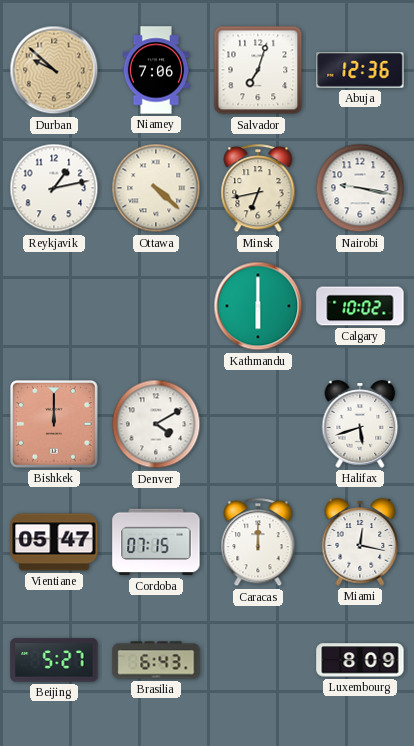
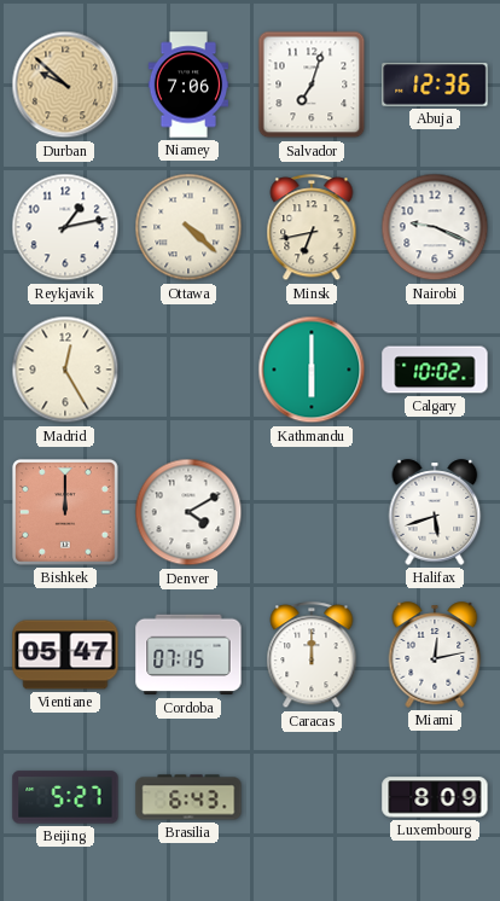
Nairobi: 9:17 -> 9:19 (435, 227)
Madrid: none -> 12:25 (65, 370)
Miami: 12:17 -> 12:13 (435, 655)
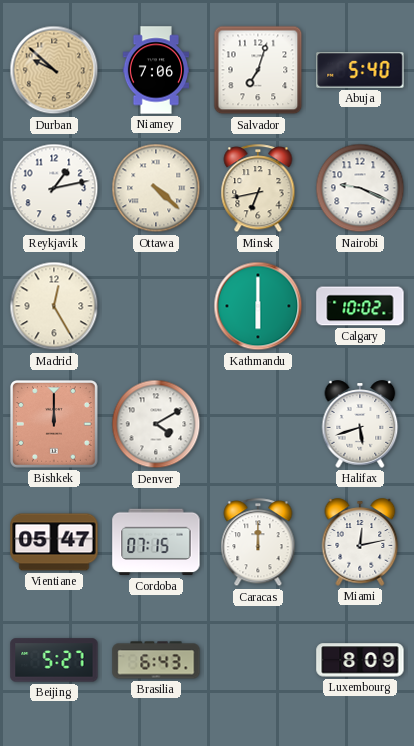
Abuja: 12:36 -> 5:40 (360, 71)
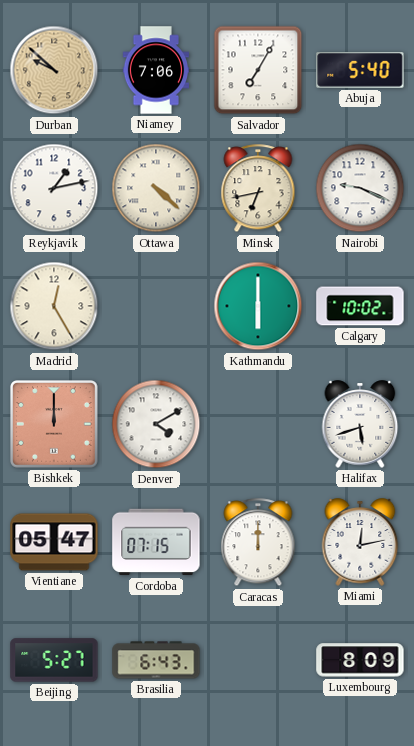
Salvador: 7:03 -> 7:05 (258, 70)
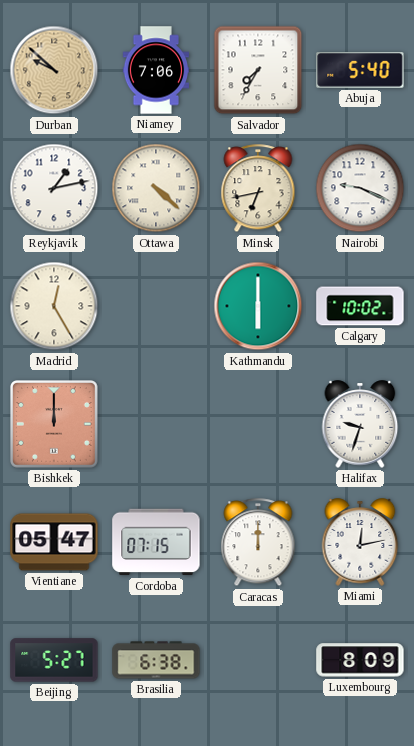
Salvador: 7:05 -> 7:35 (258, 70)
Denver: 4:10 -> none (156, 424)
Halifax: 5:42 -> 9:33 (360, 424)
Brasilia: 6:43 -> 6:38 (156, 660)
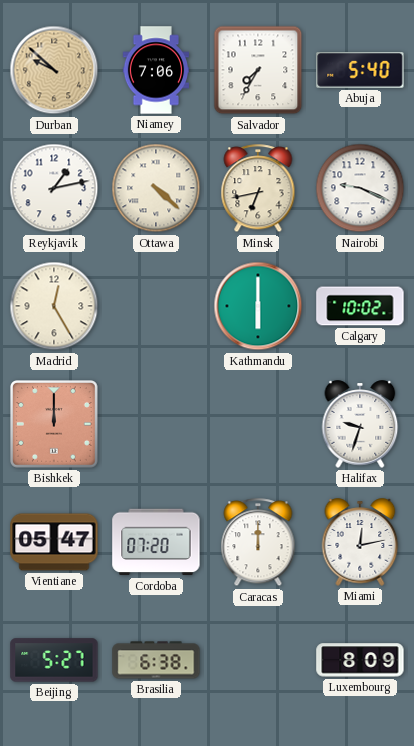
Cordoba: 07:15 -> 07:20 (156, 542)
